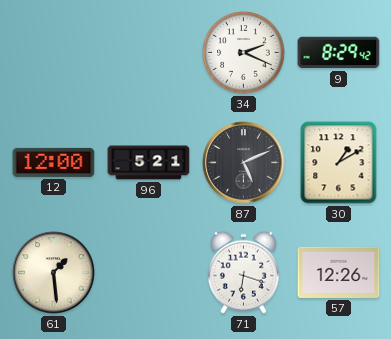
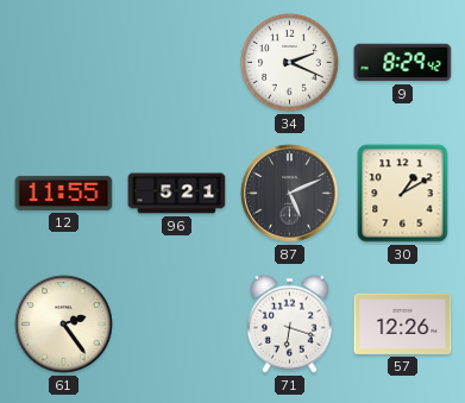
12: 12:00 -> 11:55 (64, 193)
61: 1:29 -> 2:24 (64, 325)
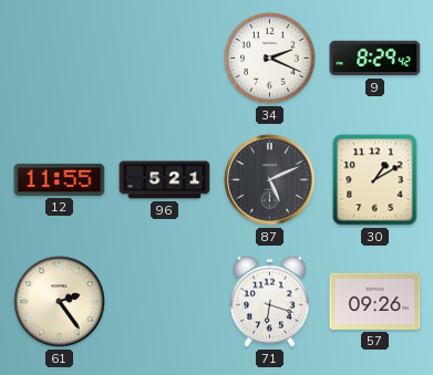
57: 12:26 -> 09:26 (375, 301)
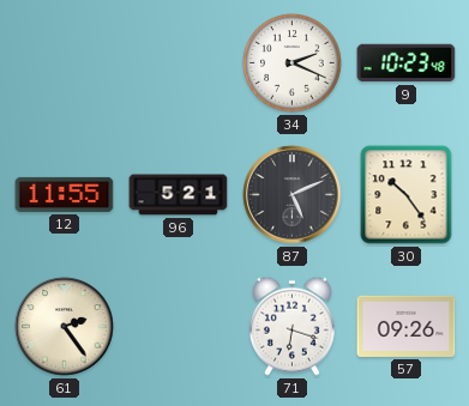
9: 8:29 -> 10:23 (407, 63)
30: 1:10 -> 10:24 (407, 195)
